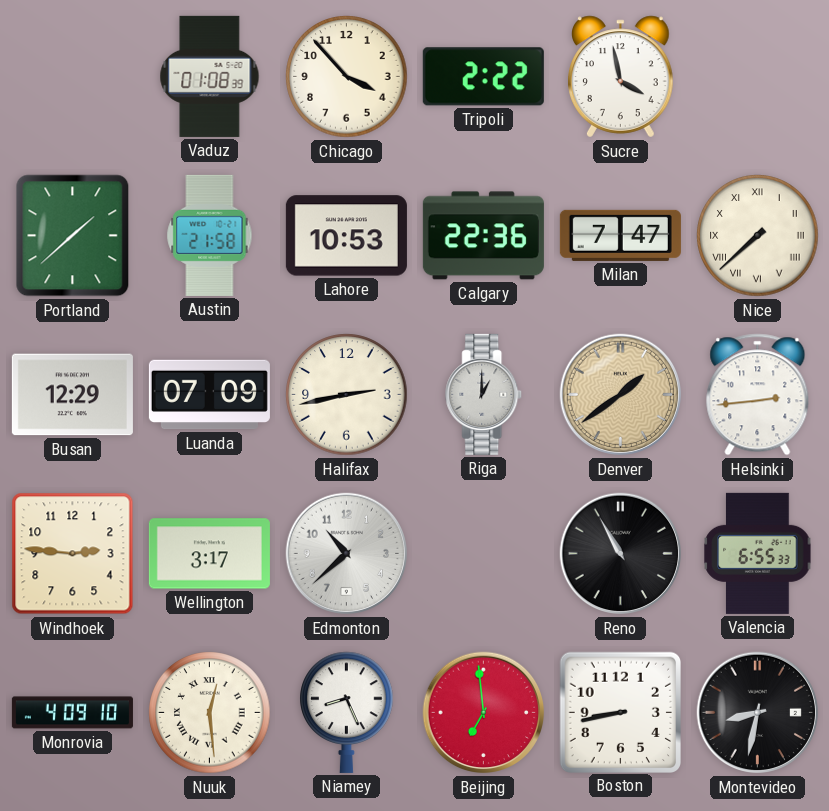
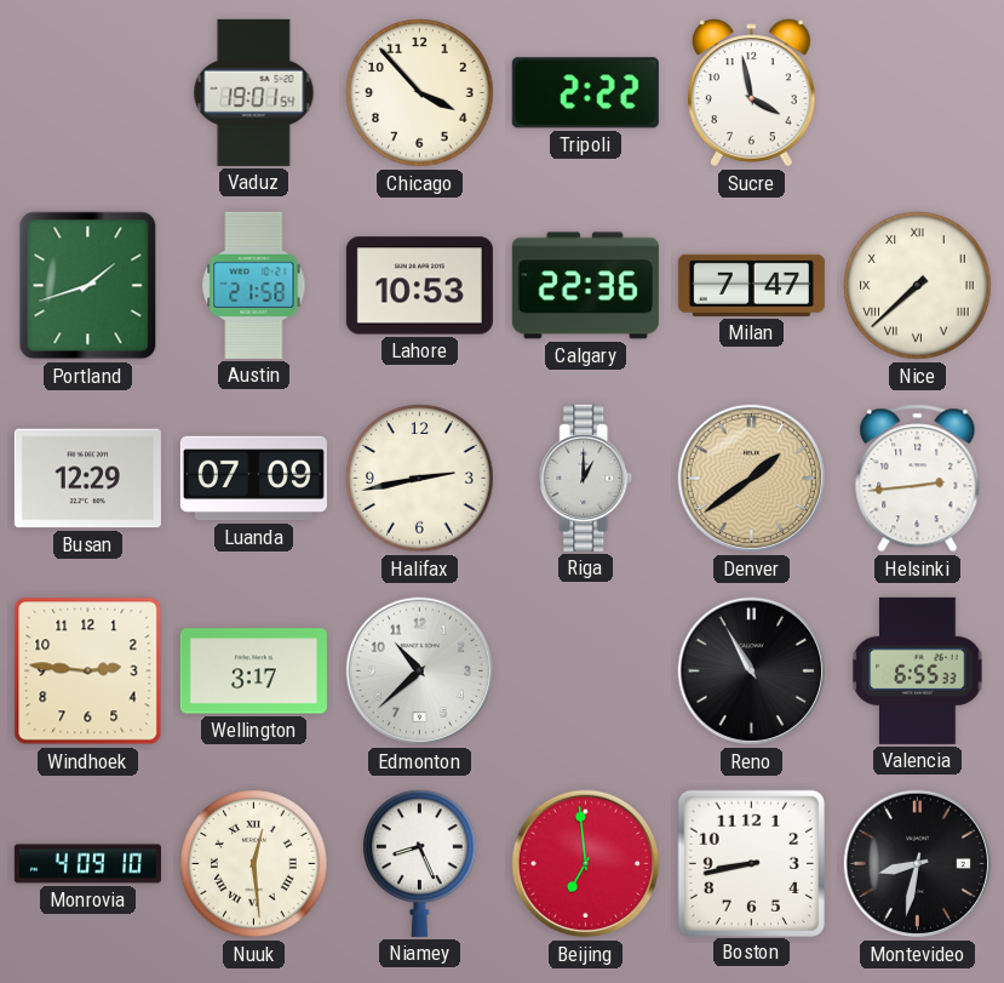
Vaduz: 01:08 -> 19:01 (254, 92)
Portland: 1:38 -> 1:42 (88, 286)
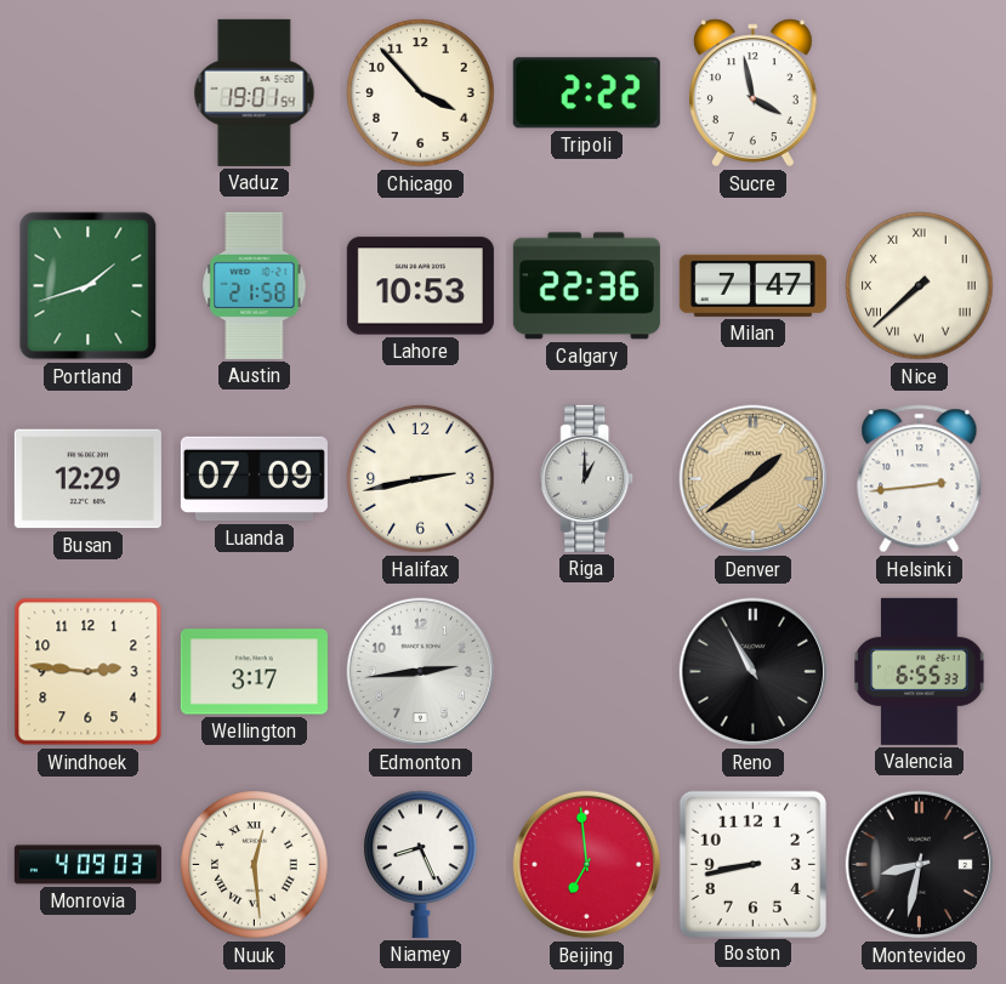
Edmonton: 10:38 -> 2:44 (421, 672)
Monrovia: 4:09:10 -> 4:09:03 (87, 865)
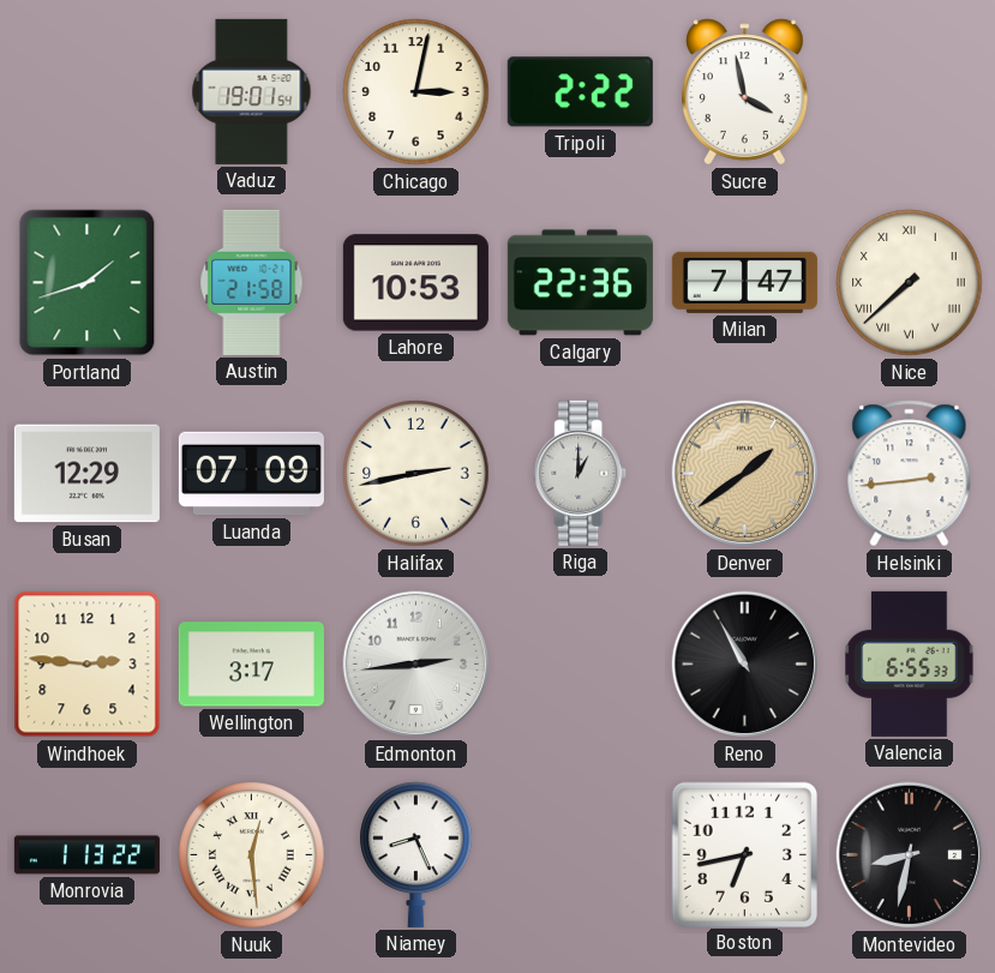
Chicago: 3:53 -> 3:02 (416, 92)
Monrovia: 4:09 -> 1:13 (86, 855)
Beijing: 6:59 -> none (587, 865)
Boston: 8:43 -> 6:43 (744, 854)
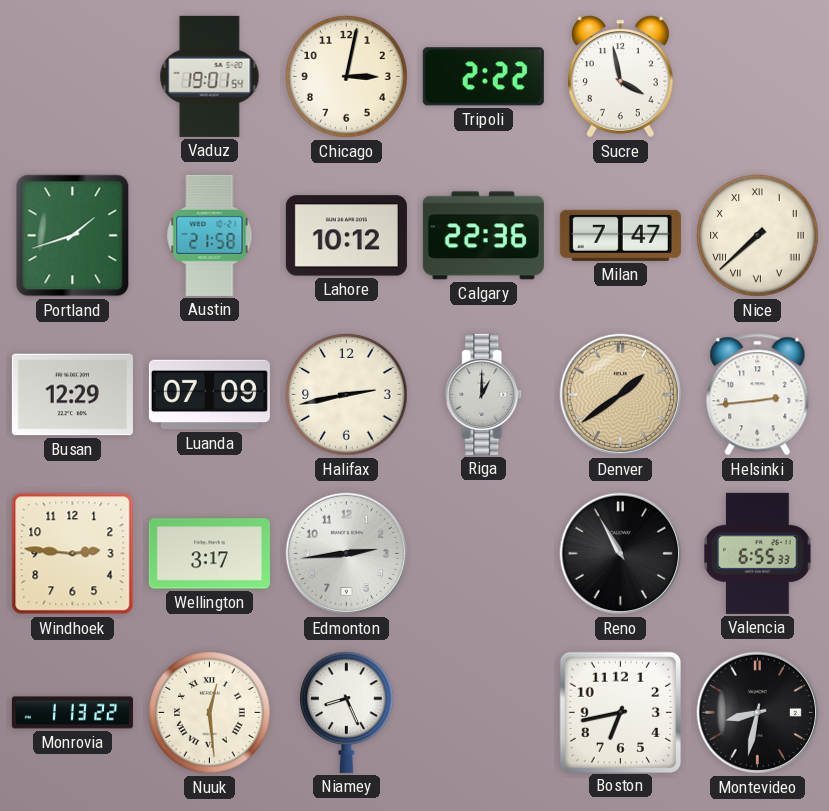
Lahore: 10:53 -> 10:12 (346, 236)
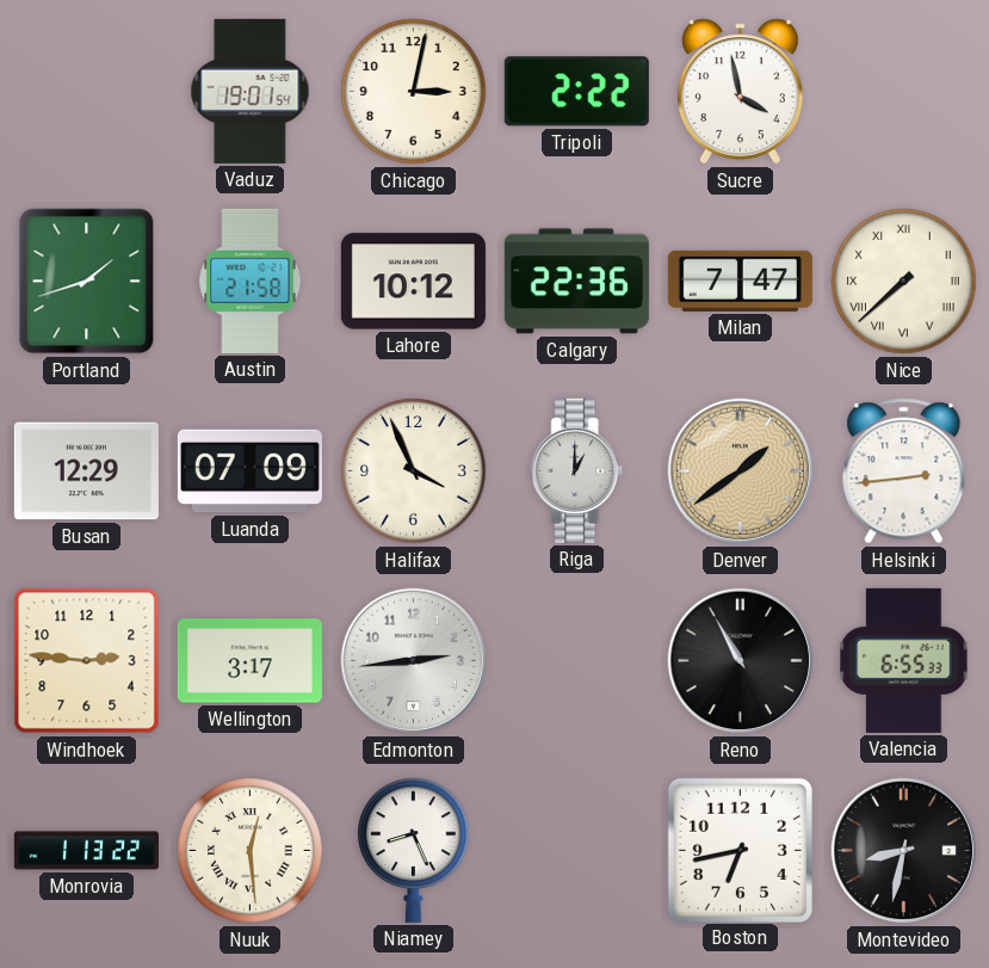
Halifax: 2:43 -> 3:56 (414, 471)
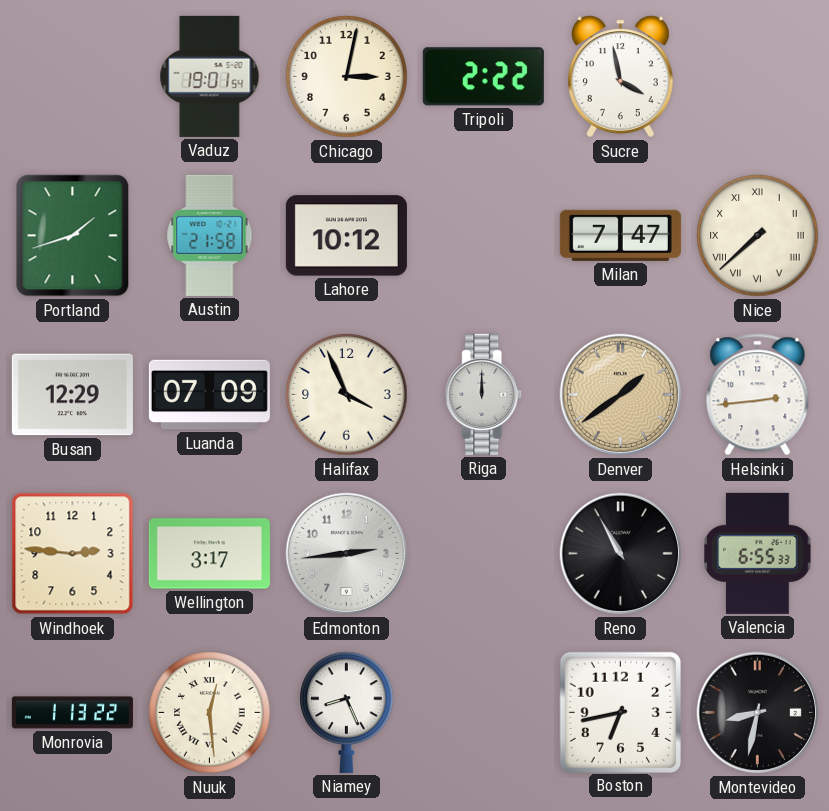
Calgary: 22:36 -> none (576, 282)
Riga: 1:00 -> 12:00 (484, 394)
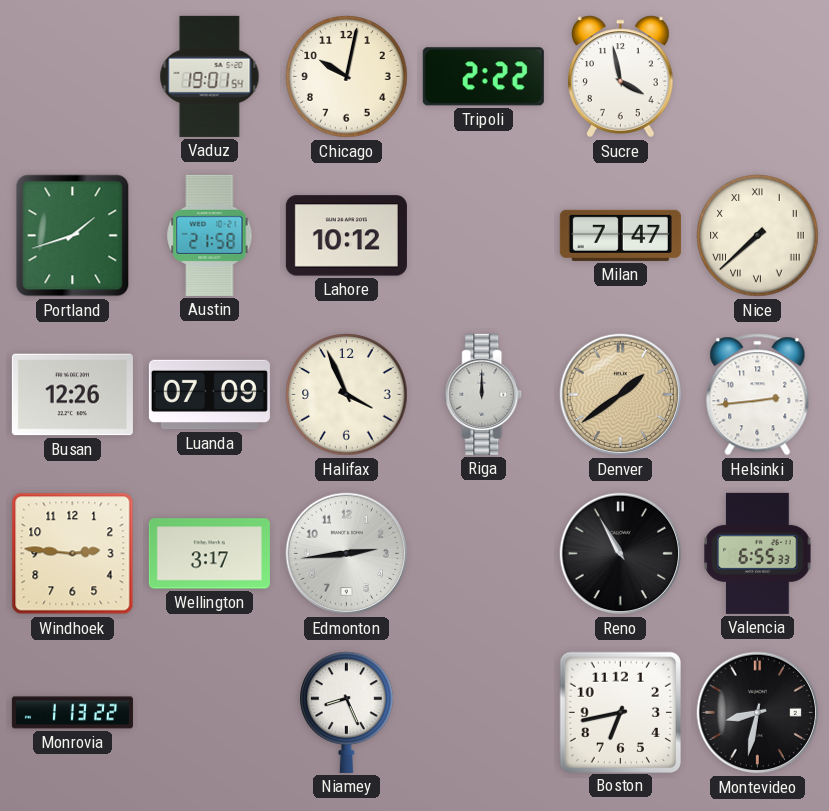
Chicago: 3:02 -> 10:02 (347, 77)
Busan: 12:29 -> 12:26 (72, 395)
Nuuk: 12:29 -> none (210, 713)
